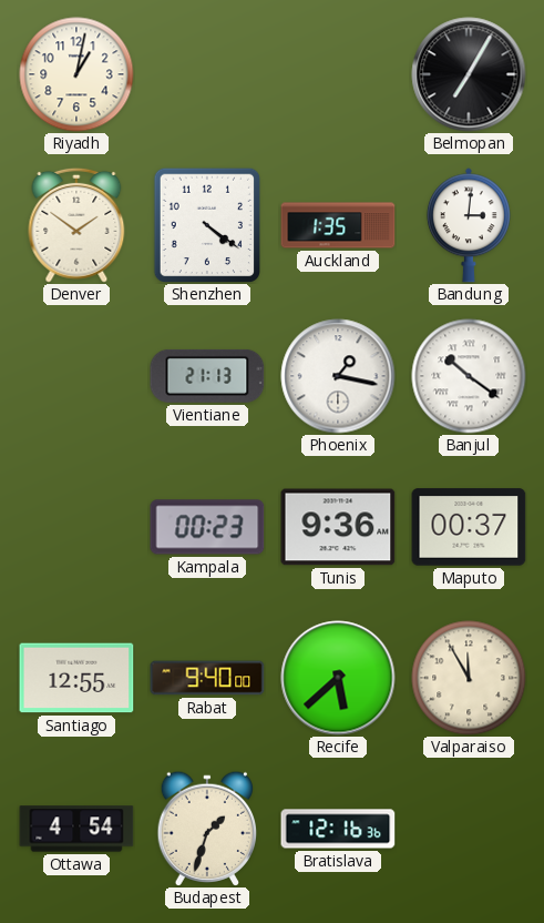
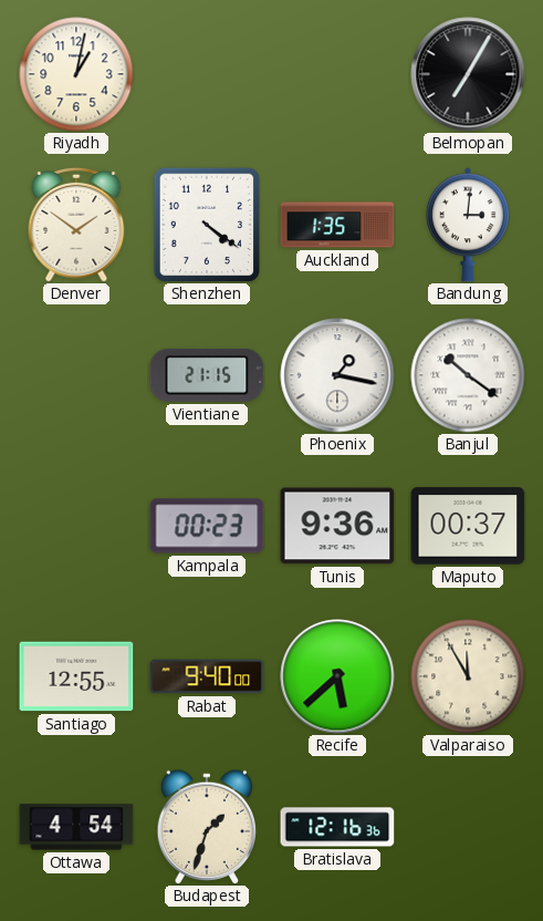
Vientiane: 21:13 -> 21:15 (207, 375)
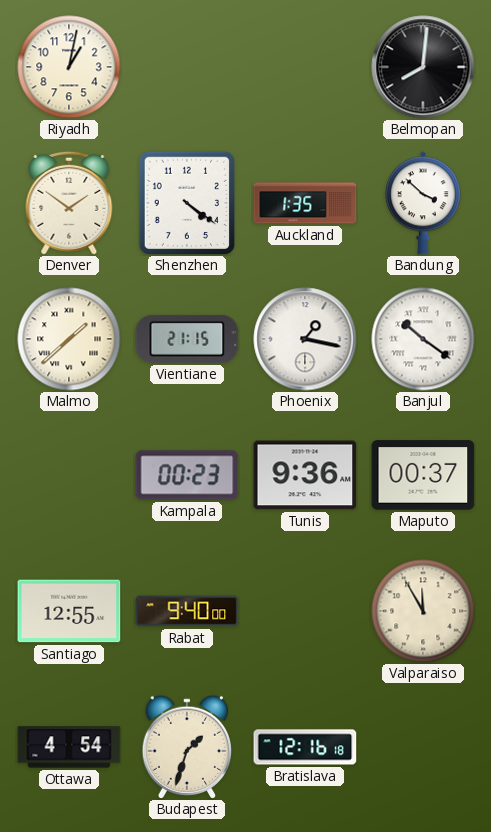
Belmopan: 7:05 -> 8:01 (423, 67)
Bandung: 3:01 -> 3:52 (423, 203)
Malmo: none -> 1:38 (69, 339)
Recife: 5:38 -> none (337, 676)
Bratislava: 12:16:36 -> 12:16:18 (305, 747)
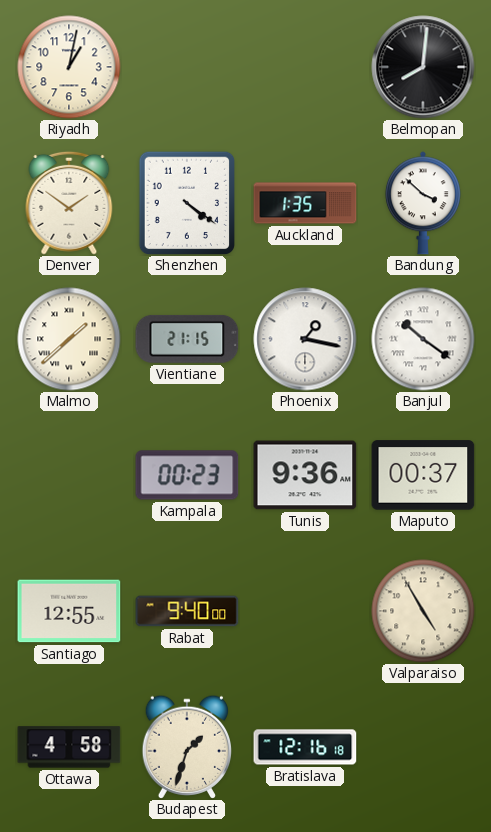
Valparaiso: 11:55 -> 4:55 (423, 611)
Ottawa: 4:54 -> 4:58 (69, 747)
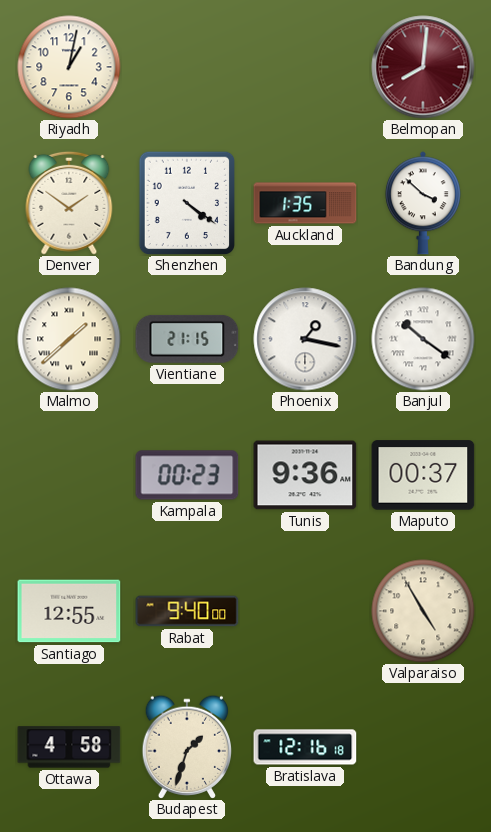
Belmopan dial: black -> burgundy (423, 67)
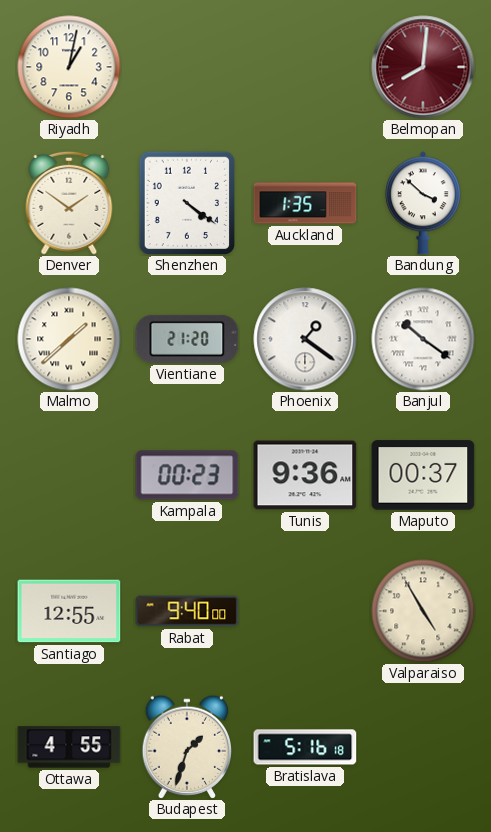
Vientiane: 21:15 -> 21:20 (187, 339)
Phoenix: 1:17 -> 1:21 (305, 339)
Ottawa: 4:58 -> 4:55 (69, 747)
Bratislava: 12:16 -> 5:16 (305, 747)
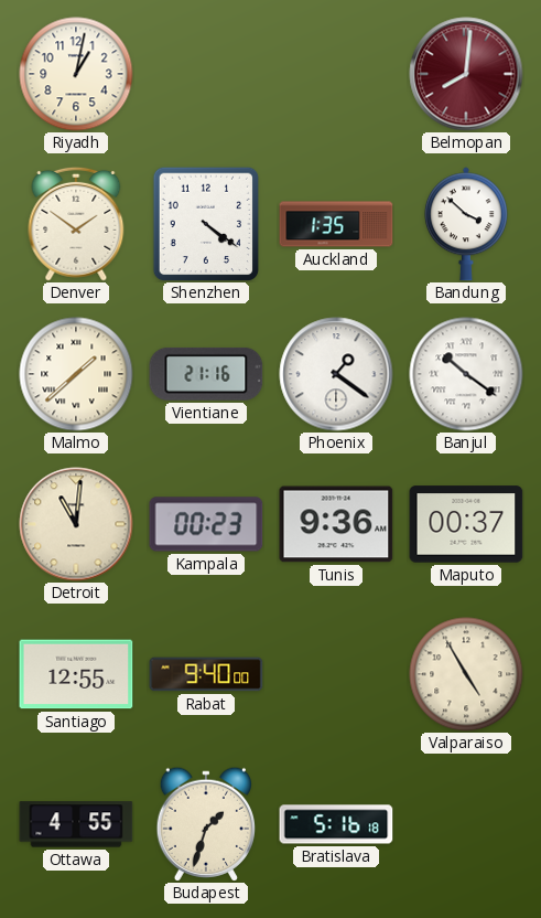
Vientiane: 21:20 -> 21:16 (206, 374)
Detroit: none -> 11:01 (76, 524)
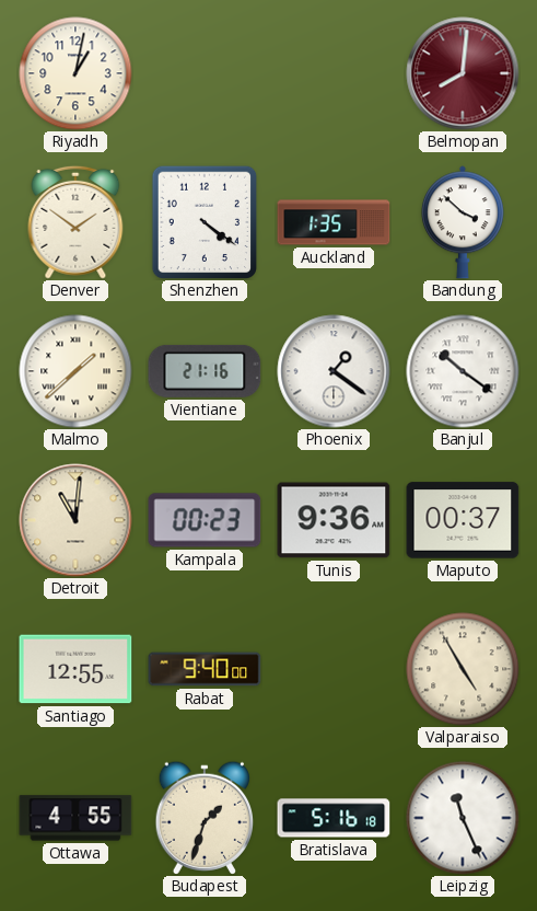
Leipzig: none -> 11:26 (463, 818)
